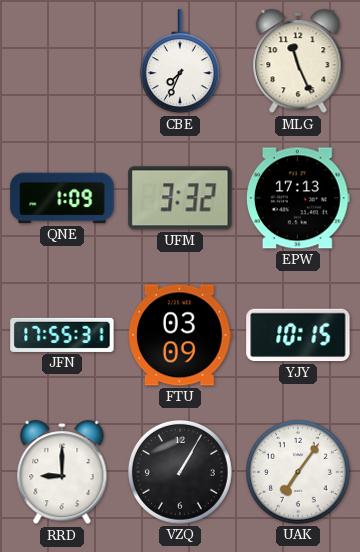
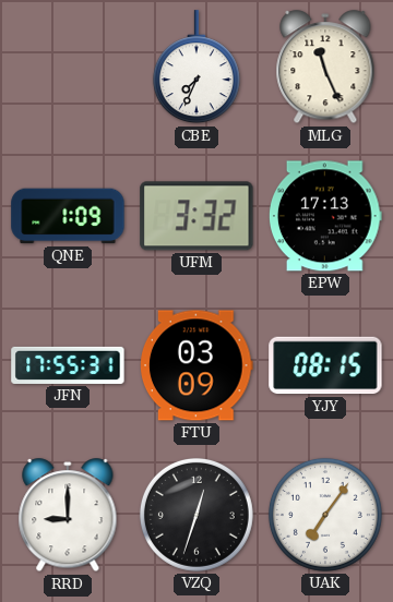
YJY: 10:15 -> 08:15 (325, 365)
VZQ: 1:05 -> 12:33 (196, 515)
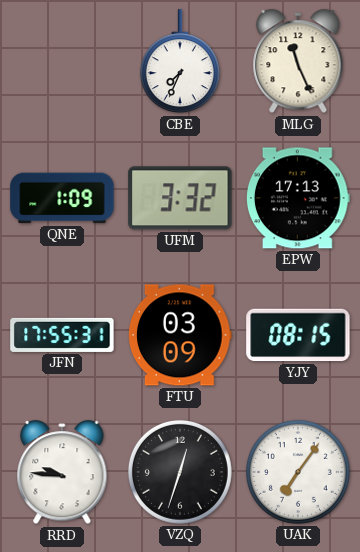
RRD: 9:00 -> 9:46 (62, 473)
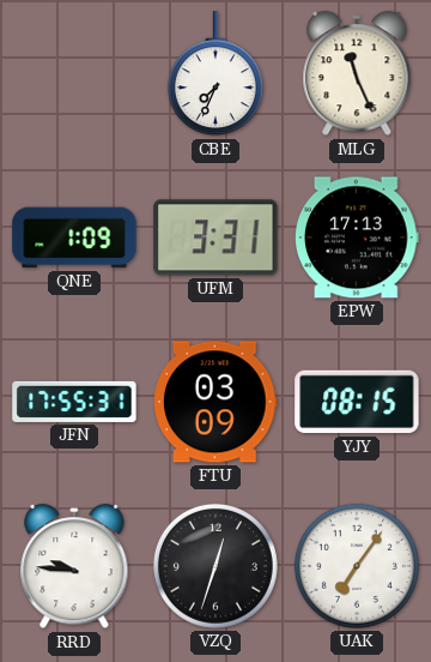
UFM: 3:32 -> 3:31 (215, 237)
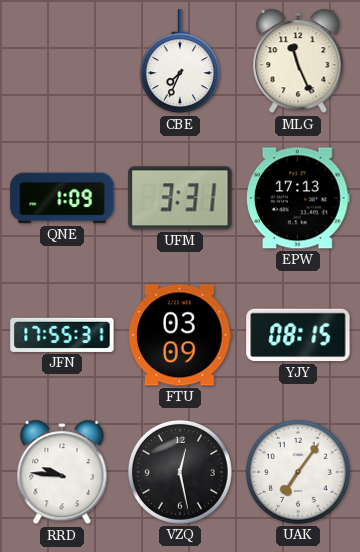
VZQ: 12:33 -> 12:28 (180, 472)
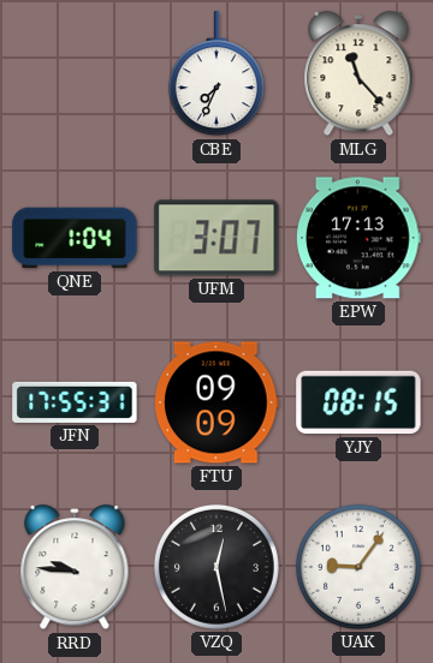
MLG: 11:26 -> 11:23 (358, 74)
QNE: 1:09 -> 1:04 (75, 238)
UFM: 3:31 -> 3:07 (216, 238)
FTU: 03:09 -> 09:09 (218, 402)
UAK: 7:06 -> 9:06 (358, 567)
